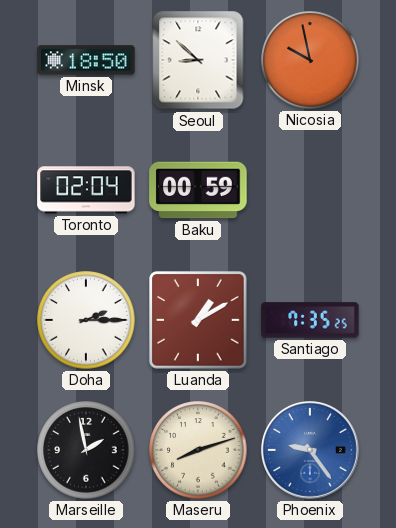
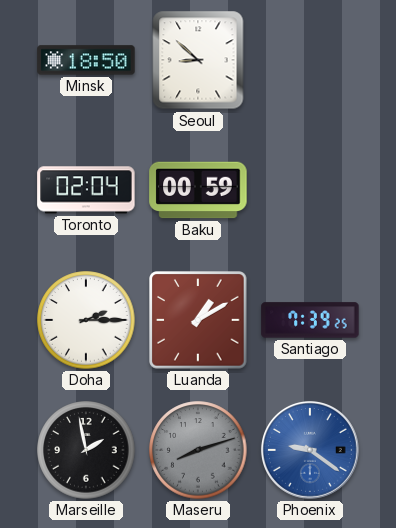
Nicosia: 9:58 -> none (310, 60)
Santiago: 7:35 -> 7:39 (310, 320)
Maseru dial: cream -> grey (198, 450)
Phoenix: 9:24 -> 9:21 (310, 450)
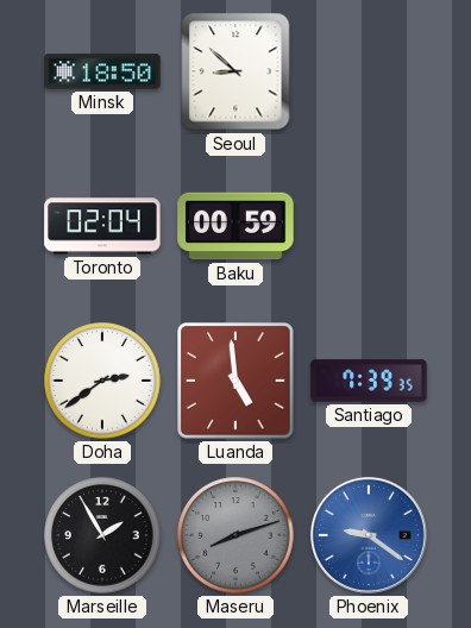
Doha: 2:15 -> 2:39 (102, 381)
Luanda: 1:10 -> 4:59 (235, 381)
Santiago: 7:39:25 -> 7:39:35 (369, 381)
Marseille: 1:58 -> 1:55 (102, 535)
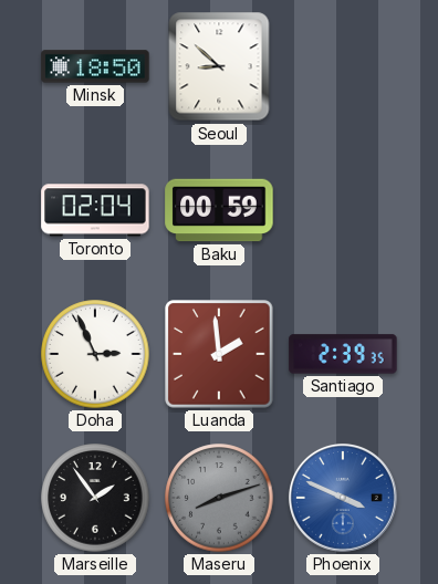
Doha: 2:39 -> 2:56 (95, 354)
Luanda: 4:59 -> 1:59 (219, 354)
Santiago: 7:39 -> 2:39 (343, 354)
Marseille: 1:55 -> 1:54 (95, 498)
Phoenix: 9:21 -> 3:49 (343, 498)
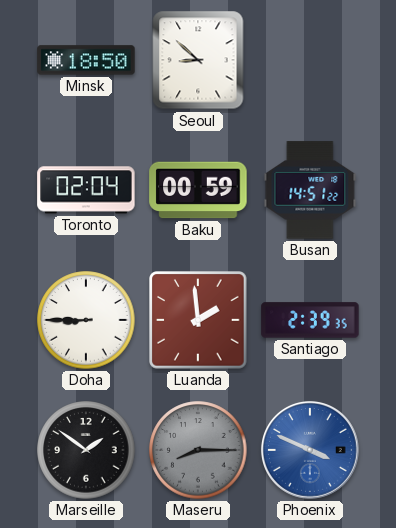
Busan: none -> 14:51 (310, 190)
Doha: 2:56 -> 8:45 (86, 320)
Marseille: 1:54 -> 1:51 (86, 450)
Maseru: 8:12 -> 8:15 (198, 450)
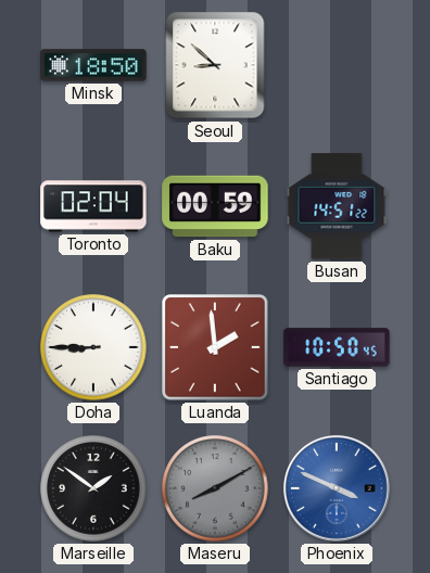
Santiago: 2:39 -> 10:50 (337, 347)
Maseru: 8:15 -> 8:10 (215, 488)
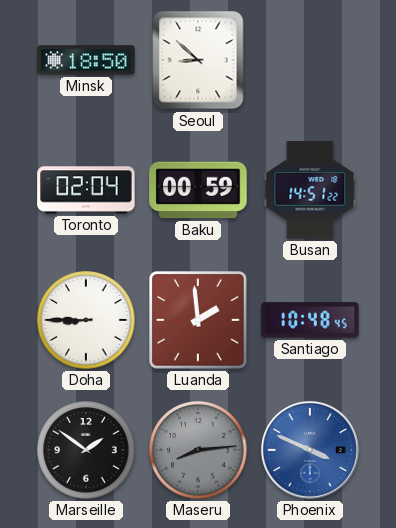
Santiago: 10:50 -> 10:48 (310, 320)
Maseru: 8:10 -> 8:14 (198, 450)
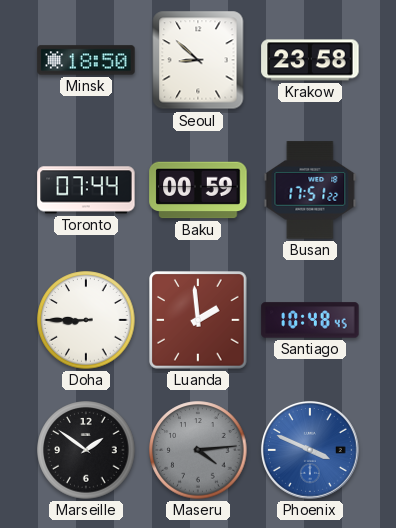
Krakow: none -> 23:58 (310, 60)
Toronto: 02:04 -> 07:44 (86, 190)
Busan: 14:51 -> 17:51 (310, 190)
Maseru: 8:14 -> 4:14 (198, 450)
